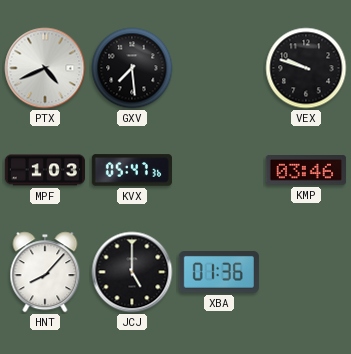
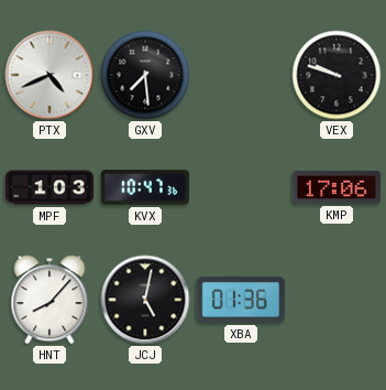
KVX: 05:47 -> 10:47 (145, 187)
KMP: 03:46 -> 17:06 (337, 187)
JCJ: 5:00 -> 5:02 (145, 300)
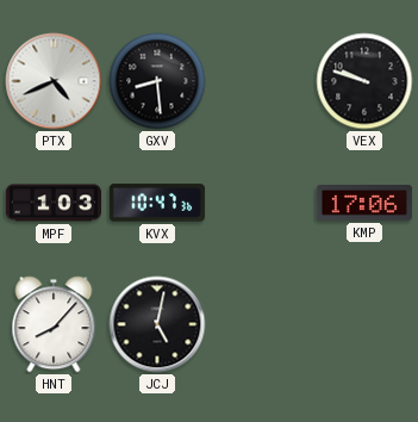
GXV: 7:29 -> 8:29 (157, 81)
XBA: 01:36 -> none (241, 301)
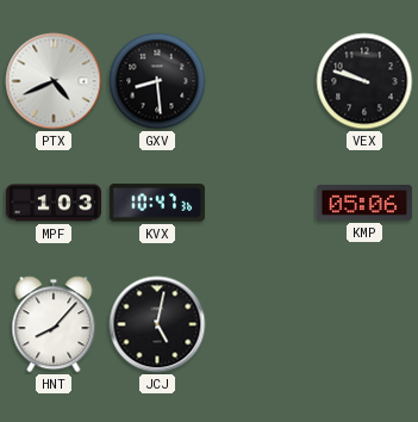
KMP: 17:06 -> 05:06 (364, 203)
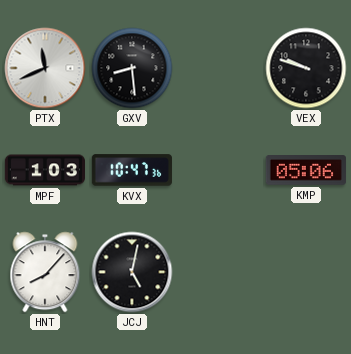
PTX: 4:41 -> 11:41 (45, 68)
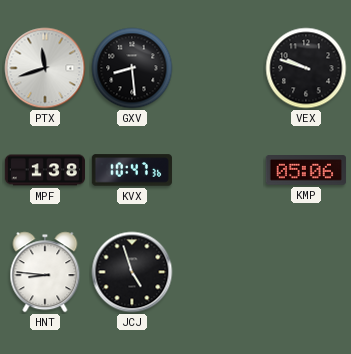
PTX: 11:41 -> 11:42 (45, 68)
MPF: 1:03 -> 1:38 (44, 170)
HNT: 8:07 -> 8:46 (45, 272)
JCJ: 5:02 -> 4:57 (132, 272)
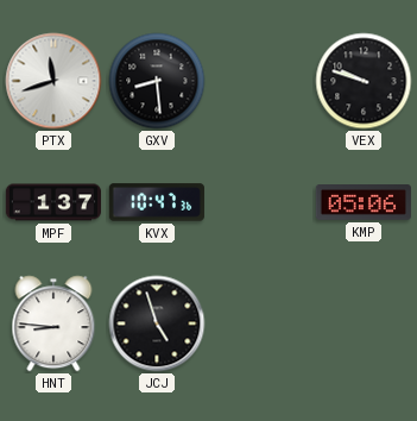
MPF: 1:38 -> 1:37 (52, 202)
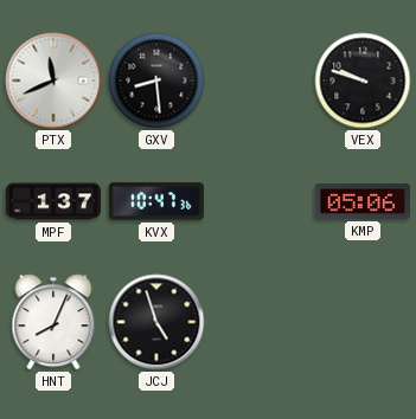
PTX: 11:42 -> 11:41 (53, 80)
HNT: 8:46 -> 8:04 (53, 322)
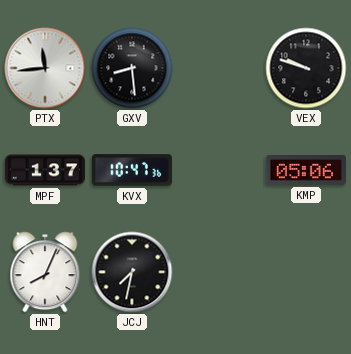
PTX: 11:41 -> 11:44 (45, 68)
JCJ: 4:57 -> 7:32 (132, 272)
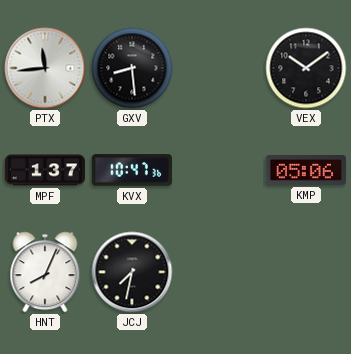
VEX: 9:48 -> 10:09 (306, 68)
